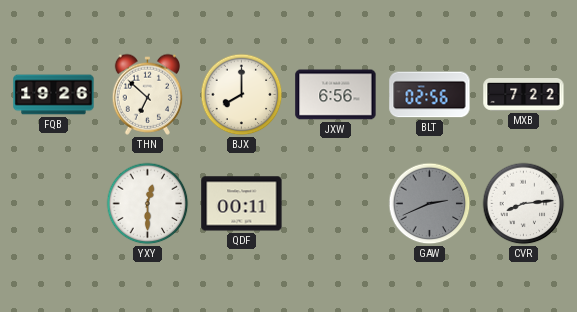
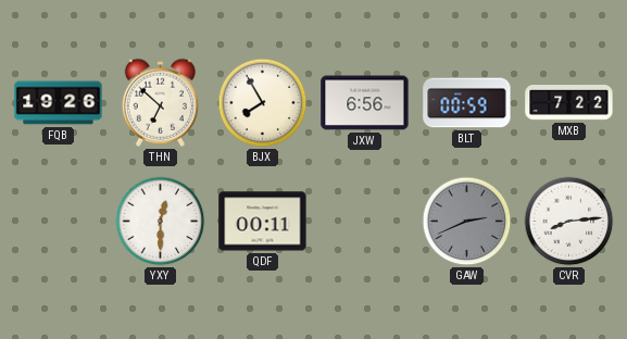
BJX: 8:00 -> 7:55 (263, 103)
BLT: 02:56 -> 00:59 (467, 103)
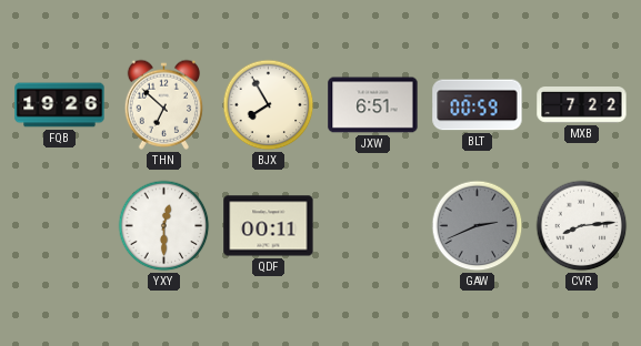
JXW: 6:56 -> 6:51 (373, 105)
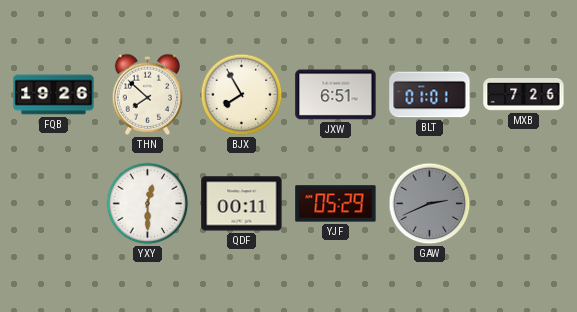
THN: 6:52 -> 7:52 (147, 94)
BLT: 00:59 -> 01:01 (430, 95)
MXB: 7:22 -> 7:26 (524, 95)
YJF: none -> 05:29 (336, 204)
CVR: 8:14 -> none (582, 226)
